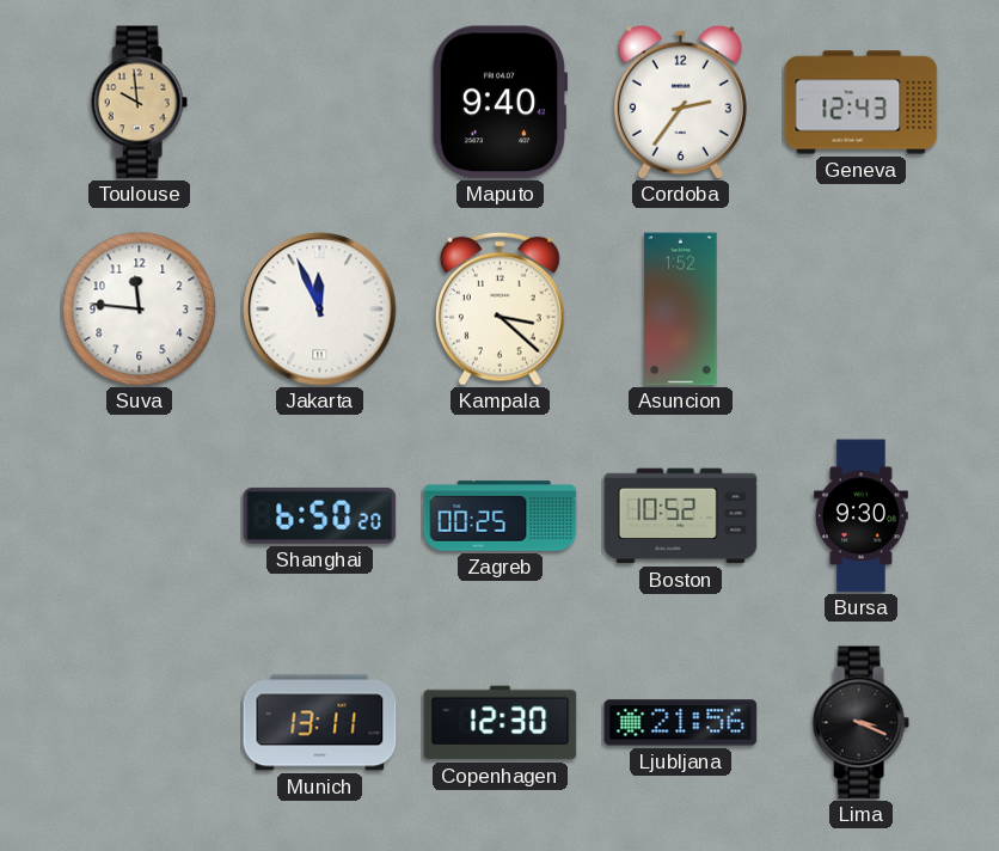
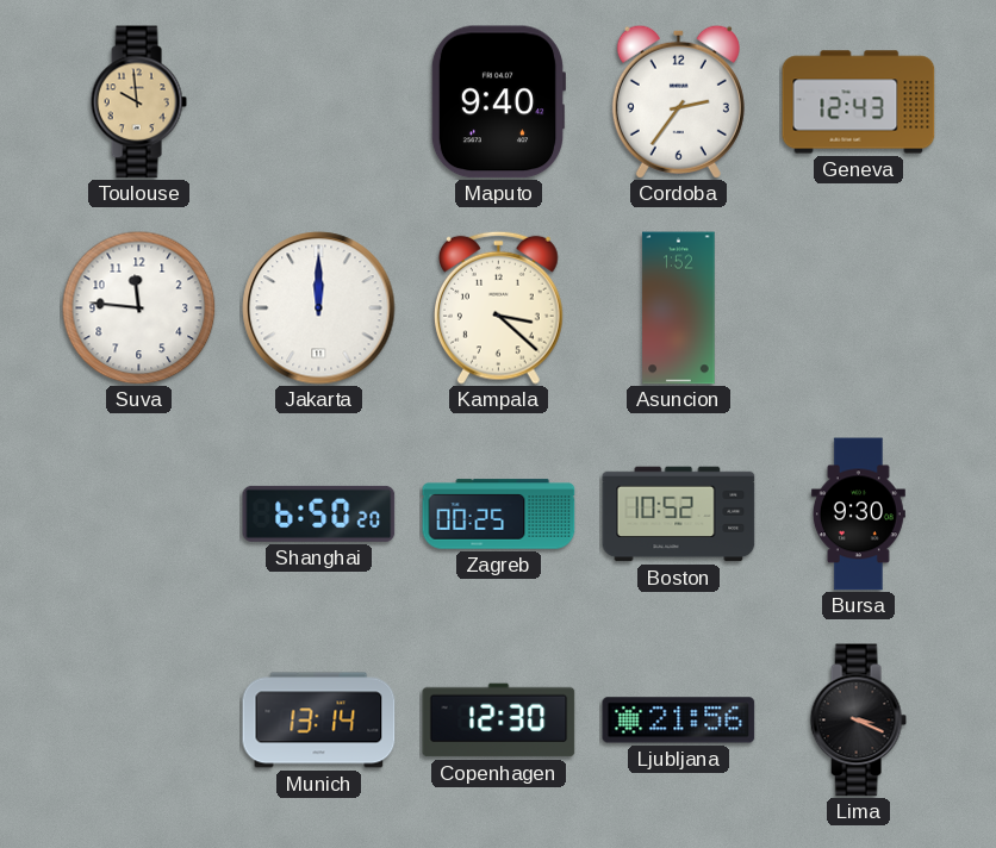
Jakarta: 11:56 -> 12:00 (319, 308)
Munich: 13:11 -> 13:14 (319, 721)
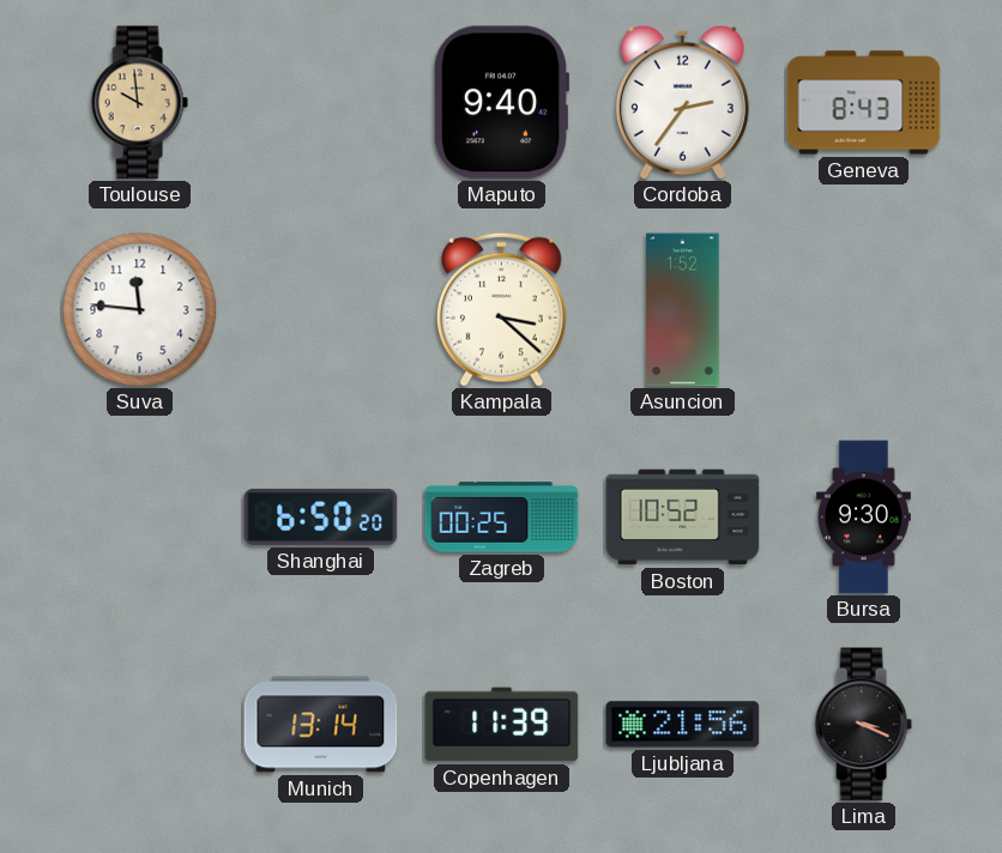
Geneva: 12:43 -> 8:43 (864, 103)
Jakarta: 12:00 -> none (319, 308)
Copenhagen: 12:30 -> 11:39 (502, 725)
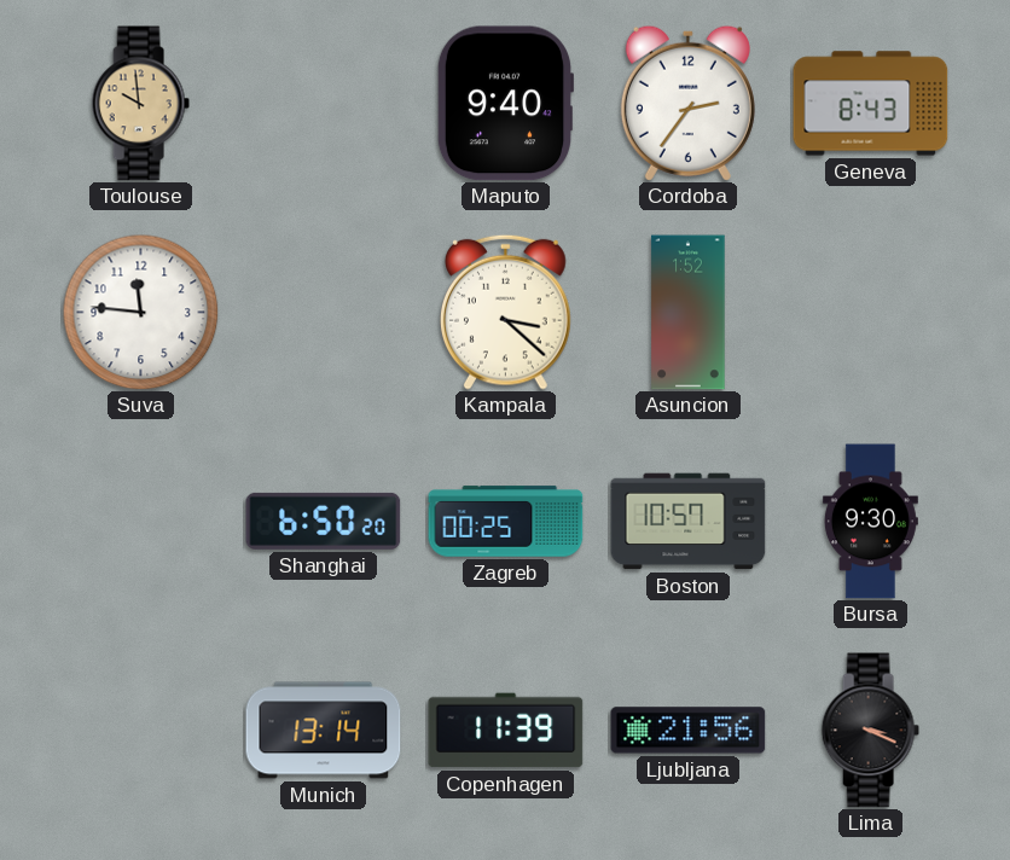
Boston: 10:52 -> 10:57 (689, 522)
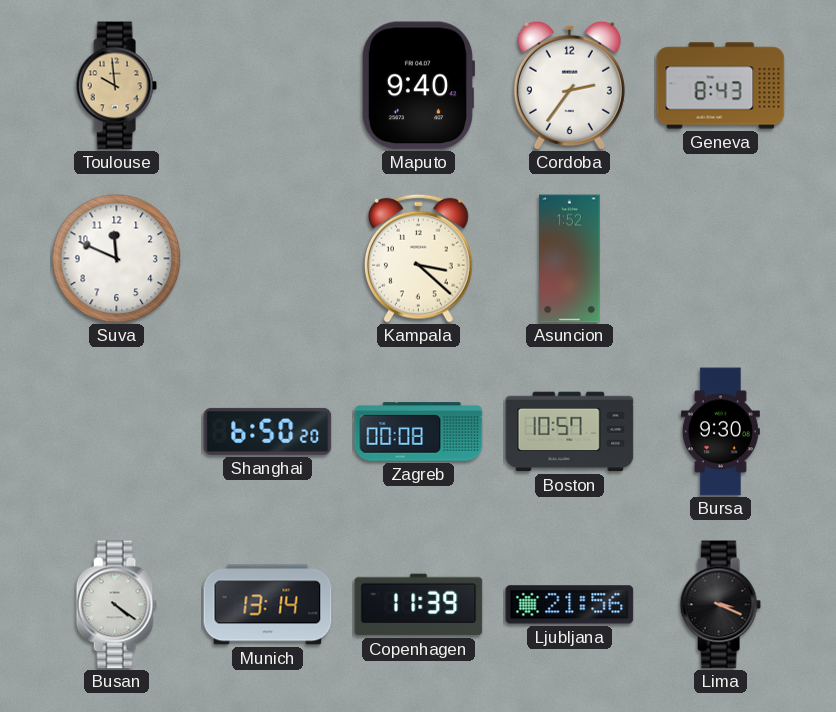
Suva: 11:46 -> 11:49 (116, 258)
Zagreb: 00:25 -> 00:08 (419, 432)
Busan: none -> 4:21 (116, 605)
